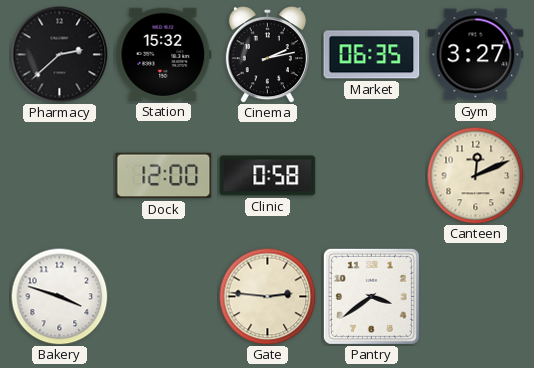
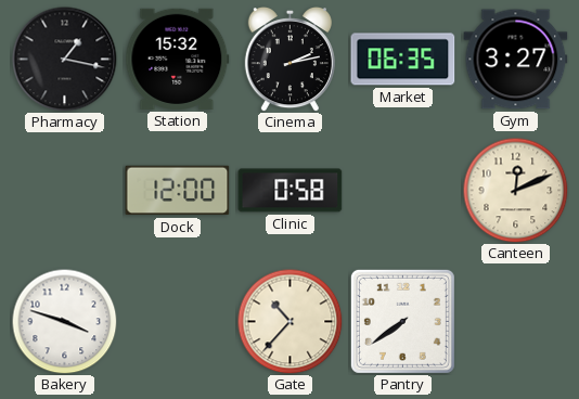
Pharmacy: 2:38 -> 1:17 (65, 60)
Gate: 2:46 -> 10:37 (289, 321)
Pantry: 3:39 -> 7:39 (402, 321)
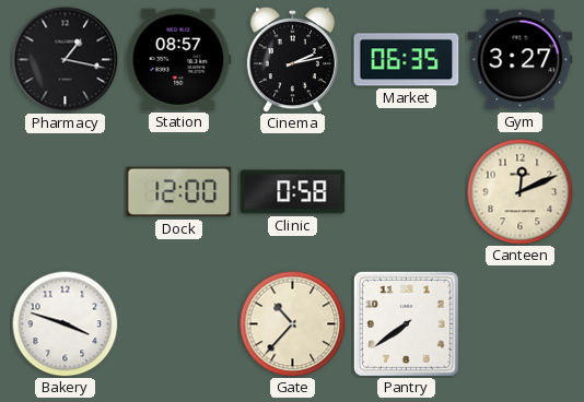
Station: 15:32 -> 08:57 (179, 59)
